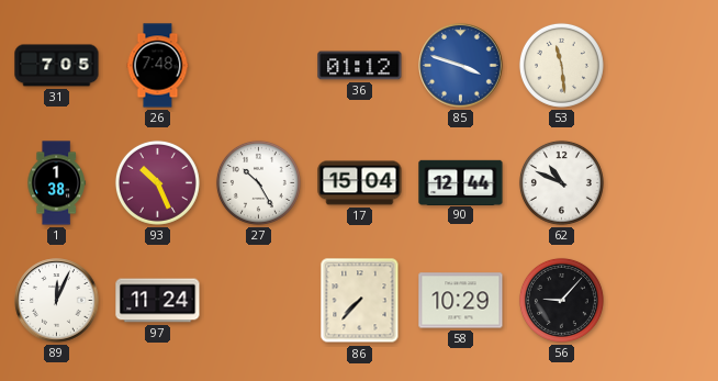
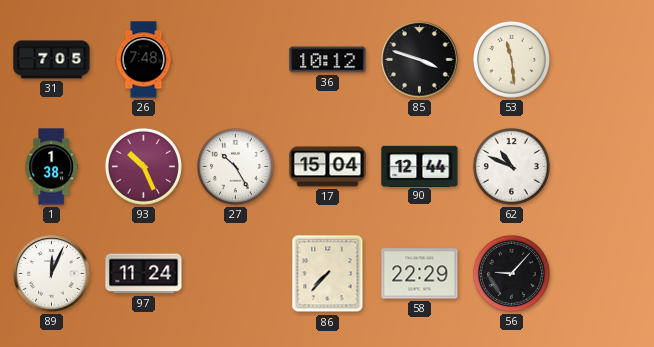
36: 01:12 -> 10:12 (328, 60)
85 dial: blue -> black (420, 60)
58: 10:29 -> 22:29 (420, 274)
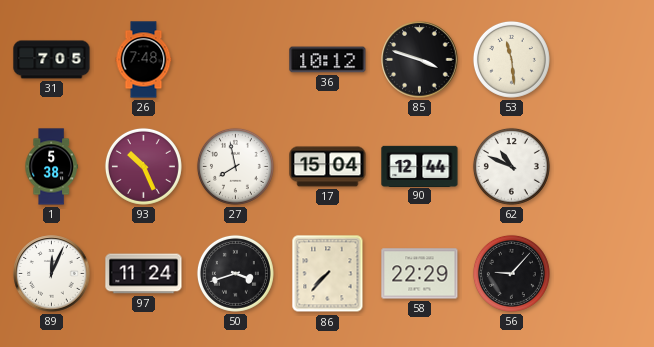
1: 1:38 -> 5:38 (51, 167)
27: 10:25 -> 7:58 (235, 166)
50: none -> 3:42 (235, 273)
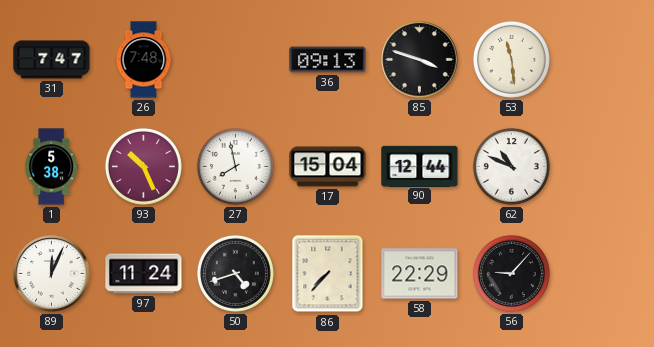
31: 7:05 -> 7:47 (52, 60)
36: 10:12 -> 09:13 (328, 60)
50: 3:42 -> 4:42 (235, 273)
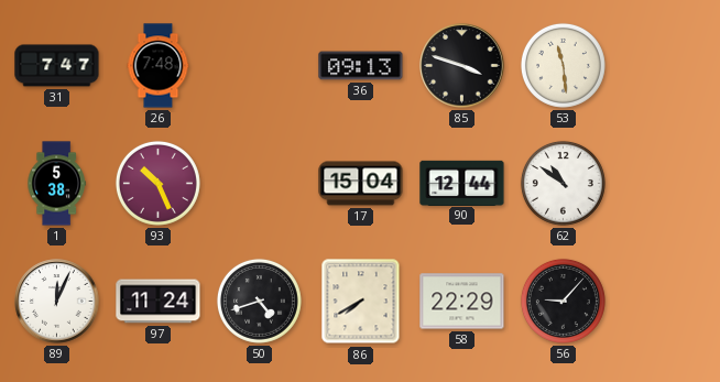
27: 7:58 -> none (235, 166)
62: 10:49 -> 10:51 (563, 183)
86: 7:37 -> 7:40 (361, 302)
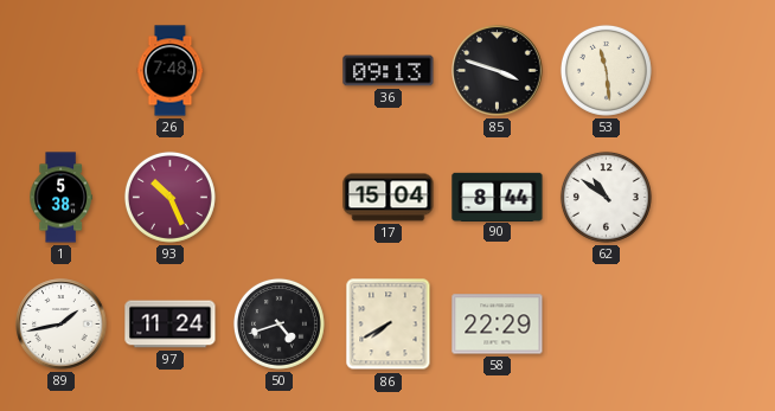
31: 7:47 -> none (57, 66)
90: 12:44 -> 8:44 (498, 197)
89: 12:04 -> 1:43 (62, 325)
56: 9:07 -> none (563, 301)
